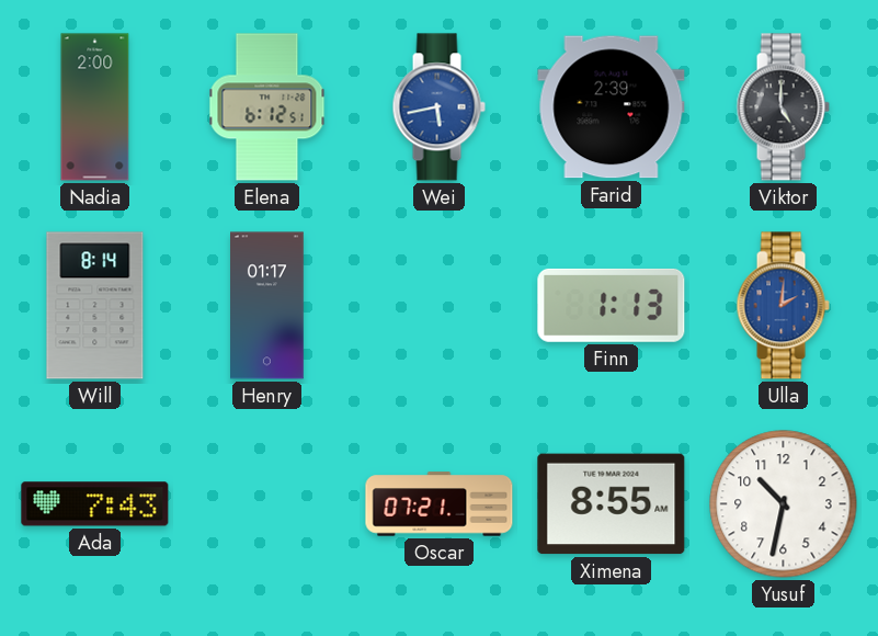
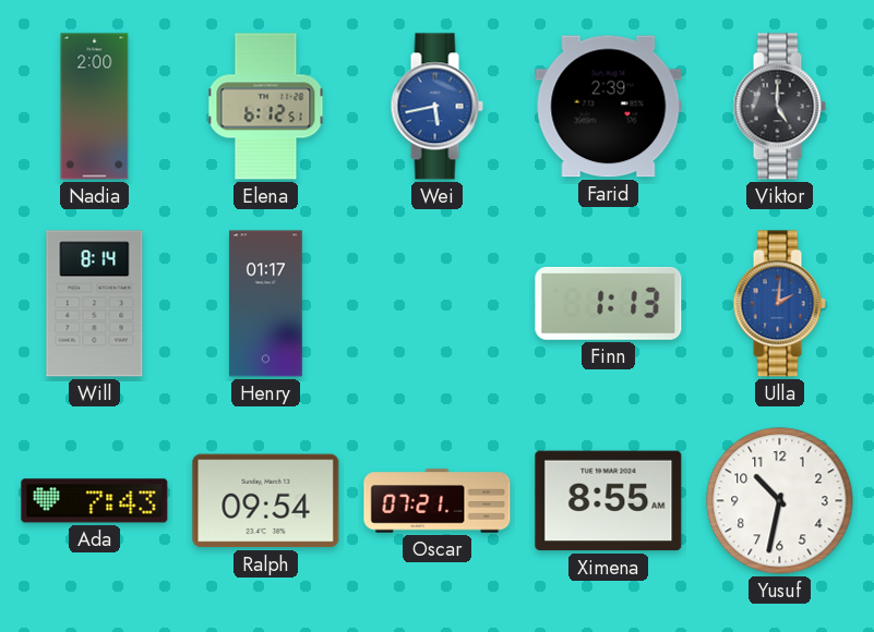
Ralph: none -> 09:54 (266, 501)
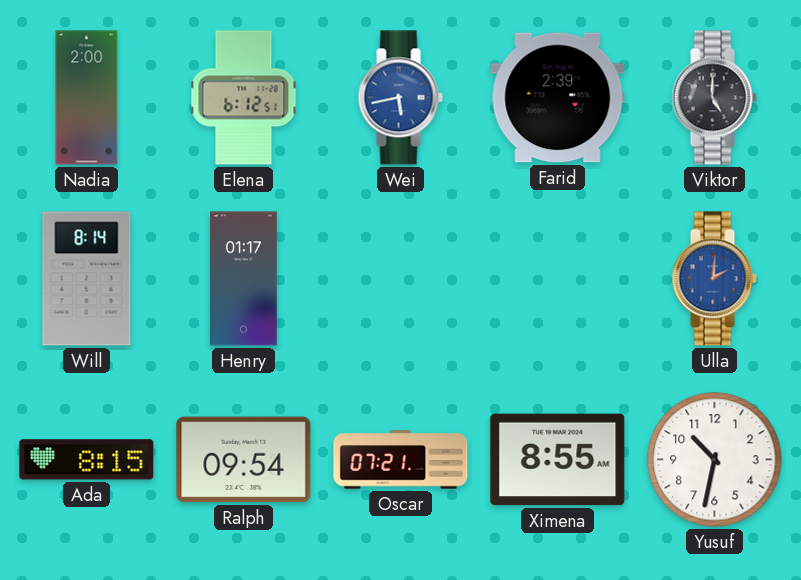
Finn: 1:13 -> none (609, 303)
Ada: 7:43 -> 8:15 (87, 460)
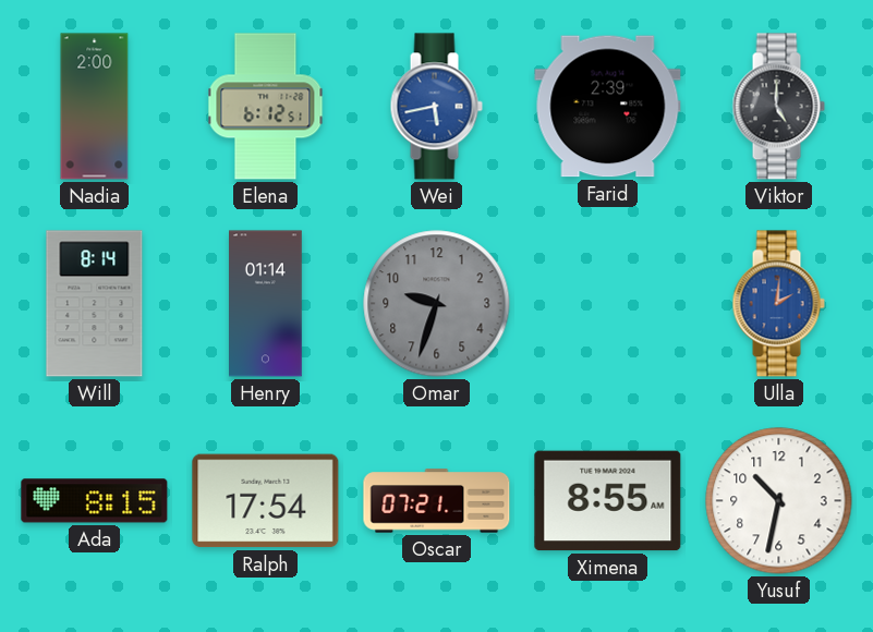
Henry: 01:17 -> 01:14 (266, 304)
Omar: none -> 9:33 (437, 304)
Ralph: 09:54 -> 17:54 (266, 501)
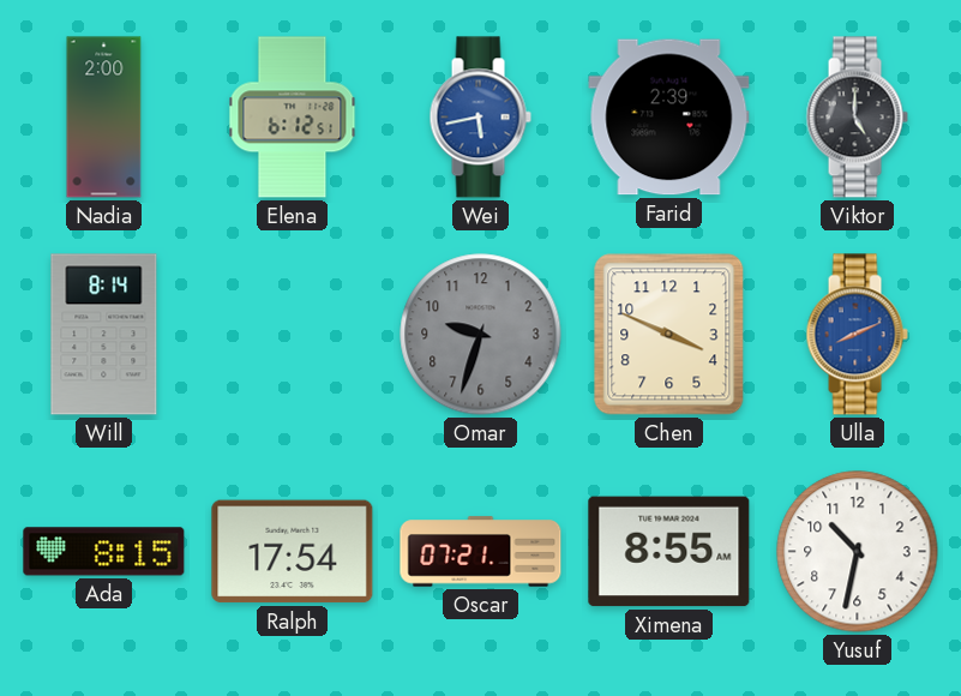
Henry: 01:14 -> none (266, 304)
Chen: none -> 3:49 (669, 335)
Ulla: 2:01 -> 8:11 (857, 335)
